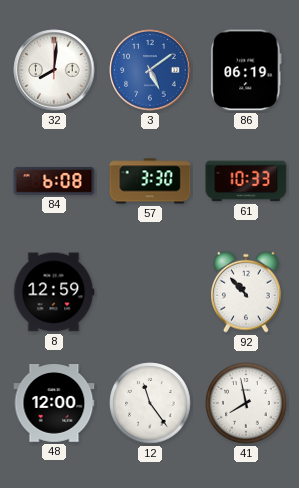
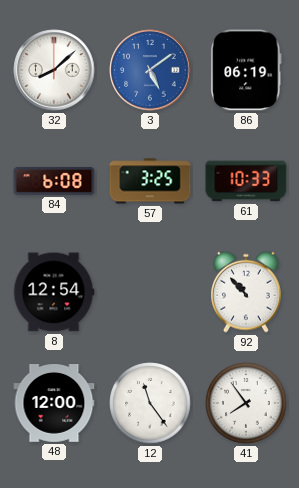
32: 8:01 -> 8:08 (54, 70)
57: 3:30 -> 3:25 (150, 181)
8: 12:59 -> 12:54 (54, 292)
41: 7:58 -> 7:54 (246, 403)
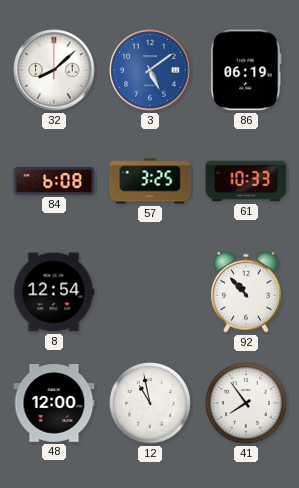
12: 11:24 -> 10:58 (150, 403)
